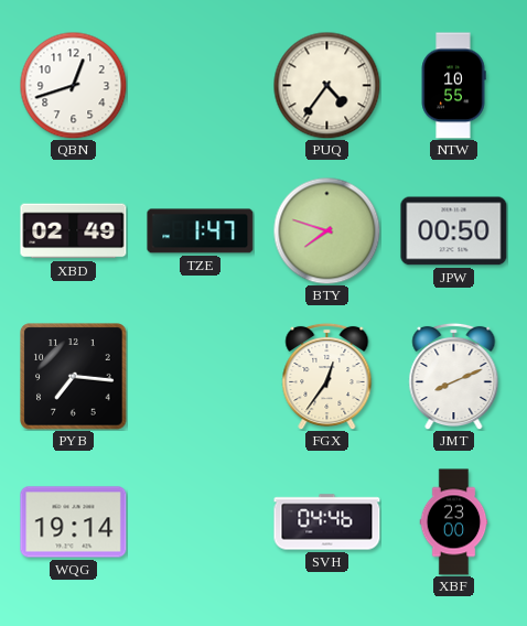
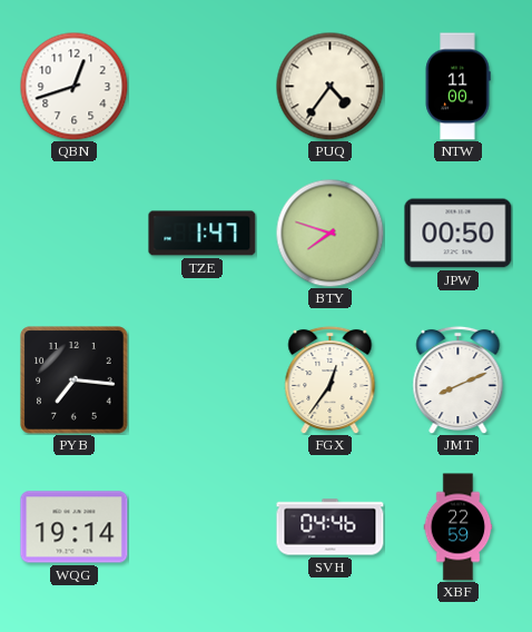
NTW: 10:55 -> 11:00 (457, 87)
XBD: 02:49 -> none (74, 231)
XBF: 23:00 -> 22:59 (459, 527)
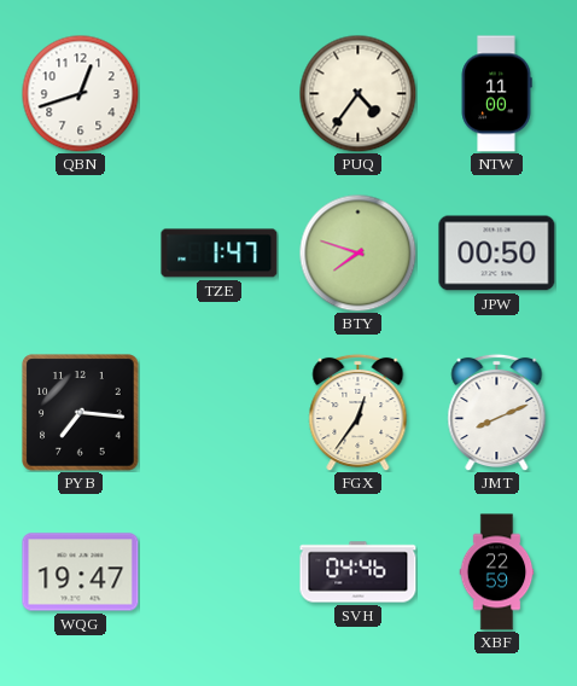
WQG: 19:14 -> 19:47 (81, 572)
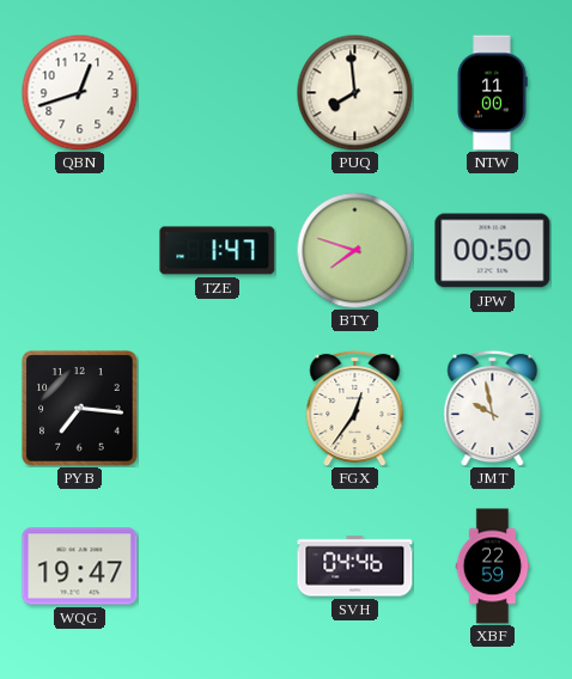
PUQ: 4:36 -> 7:59 (354, 92)
JMT: 8:11 -> 9:58 (493, 408)
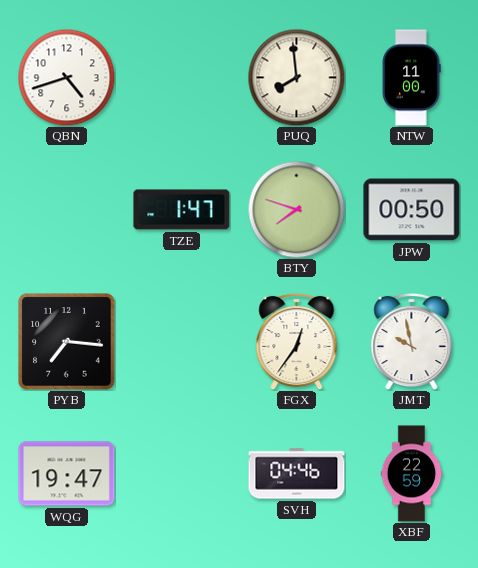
QBN: 12:42 -> 4:42 (66, 77)
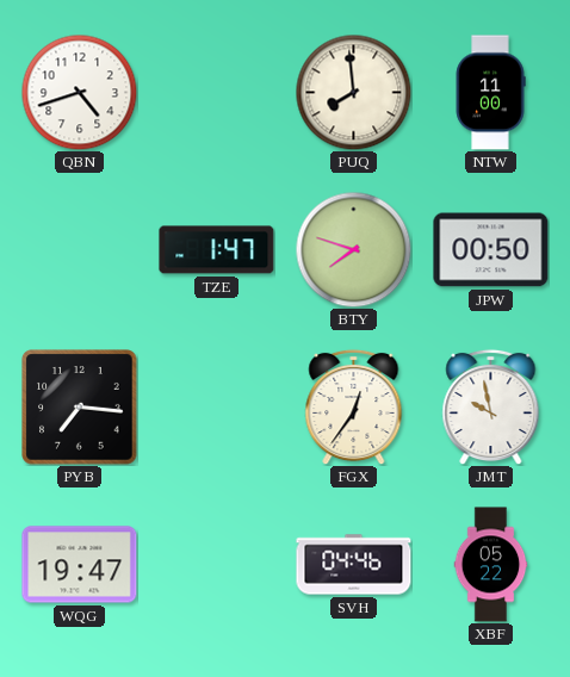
XBF: 22:59 -> 05:22 (491, 565)
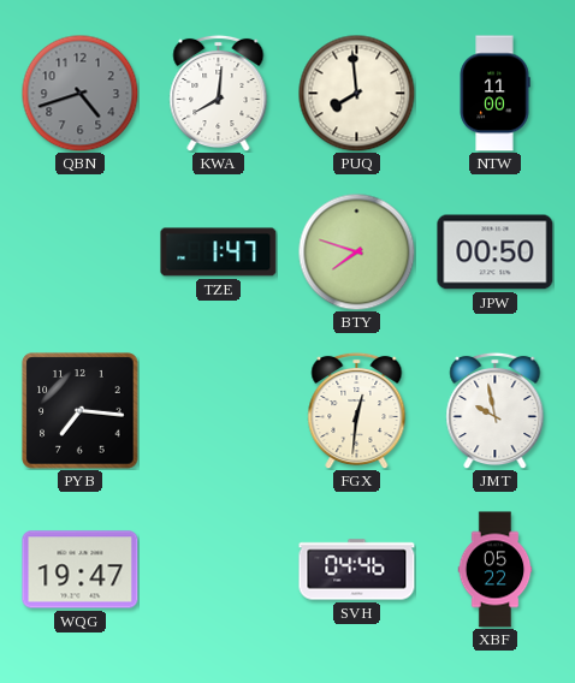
QBN dial: white -> grey (79, 93)
KWA: none -> 8:01 (219, 93)
FGX: 12:36 -> 12:31 (357, 410)
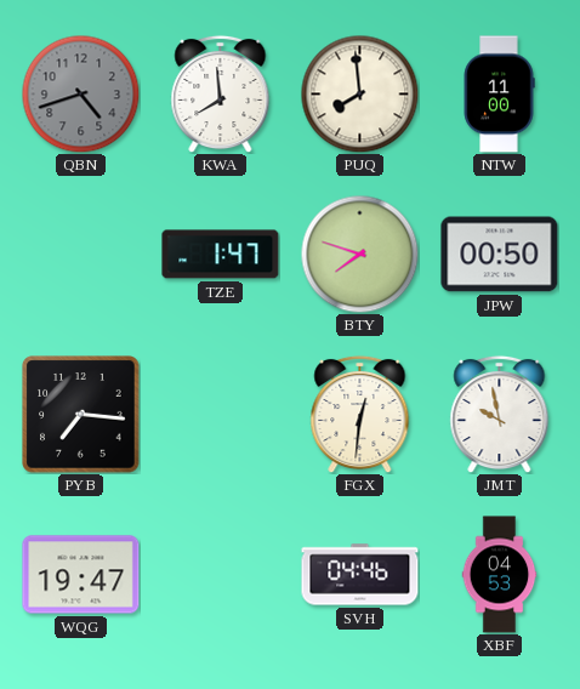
KWA: 8:01 -> 7:59 (221, 93)
XBF: 05:22 -> 04:53 (500, 575)
